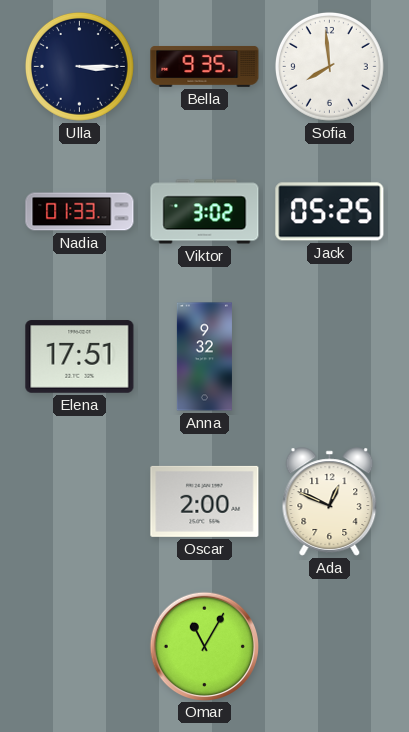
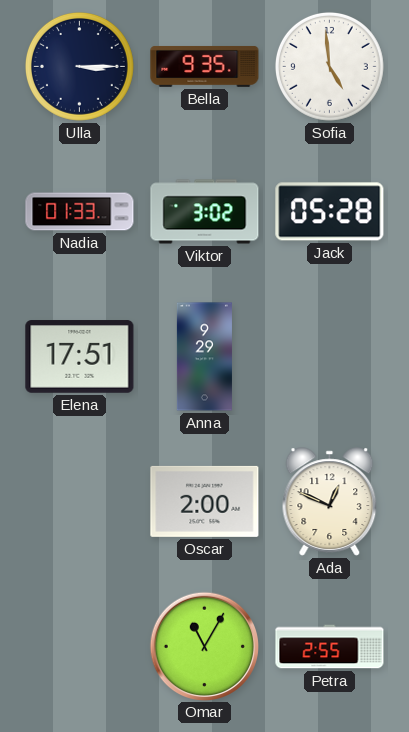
Sofia: 7:59 -> 4:59 (329, 66)
Jack: 05:25 -> 05:28 (330, 212)
Anna: 9:32 -> 9:29 (204, 357)
Petra: none -> 2:55 (330, 647)
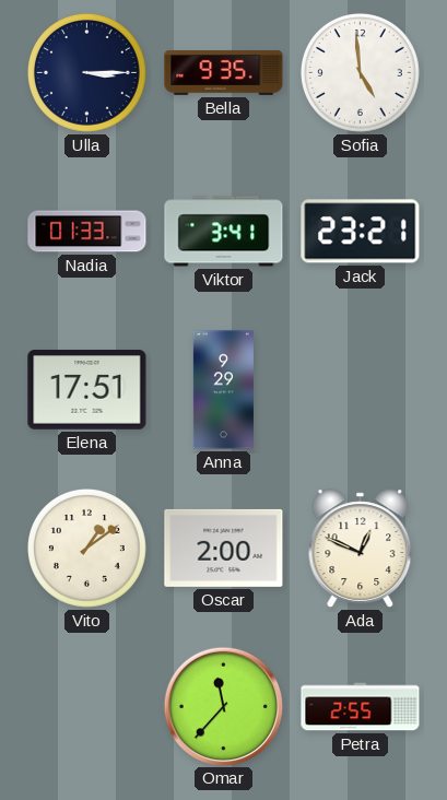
Viktor: 3:02 -> 3:41 (224, 232)
Jack: 05:28 -> 23:21 (361, 232)
Vito: none -> 1:09 (86, 548)
Omar: 11:05 -> 11:37 (223, 706)
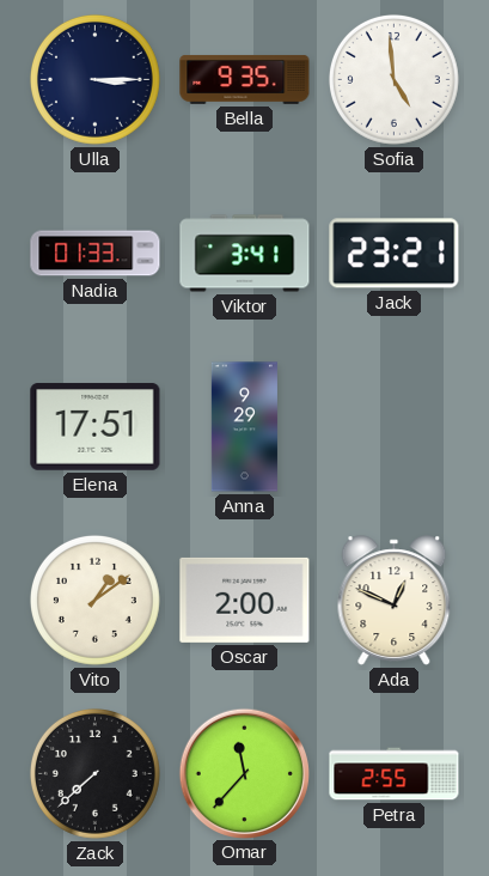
Zack: none -> 7:38 (94, 773)
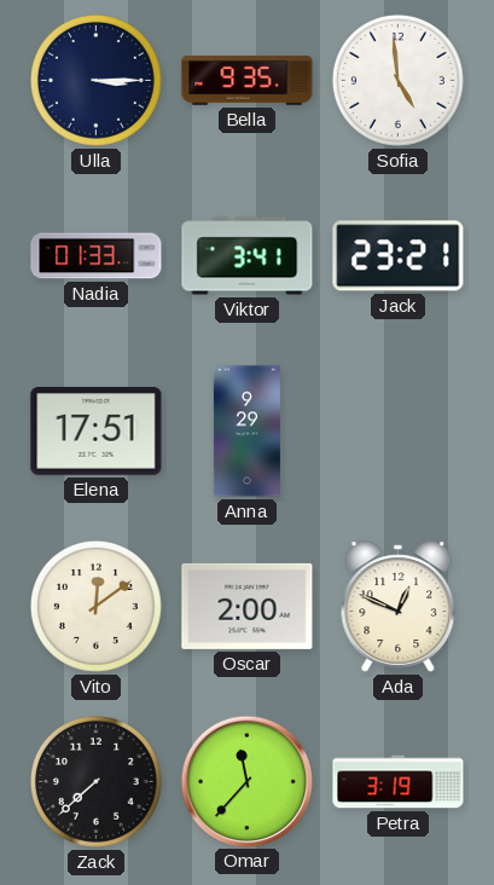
Vito: 1:09 -> 12:09 (95, 606)
Petra: 2:55 -> 3:19 (399, 782)
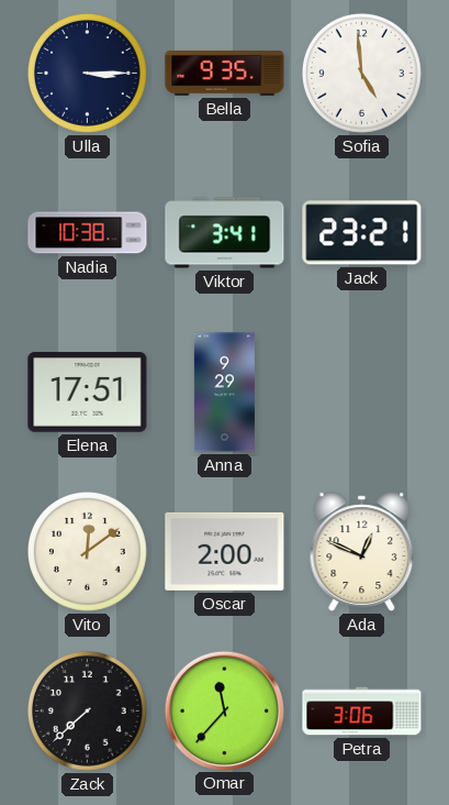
Nadia: 01:33 -> 10:38 (88, 233)
Petra: 3:19 -> 3:06 (362, 712)
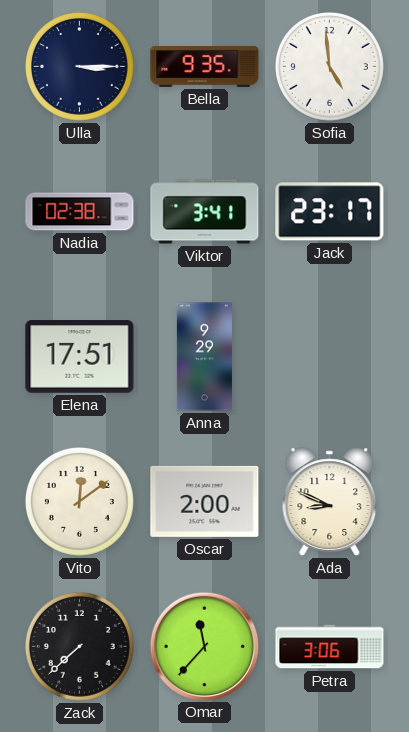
Nadia: 10:38 -> 02:38 (80, 212)
Jack: 23:21 -> 23:17 (330, 212)
Ada: 12:49 -> 8:49 (330, 502)
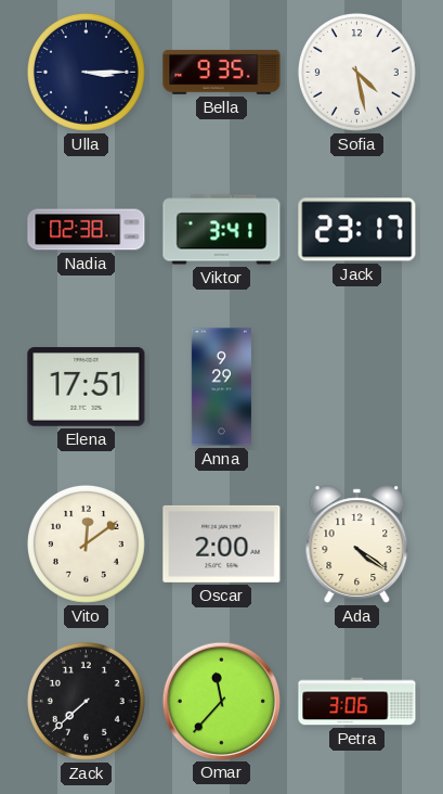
Sofia: 4:59 -> 4:28 (356, 72)
Ada: 8:49 -> 4:21 (357, 545)
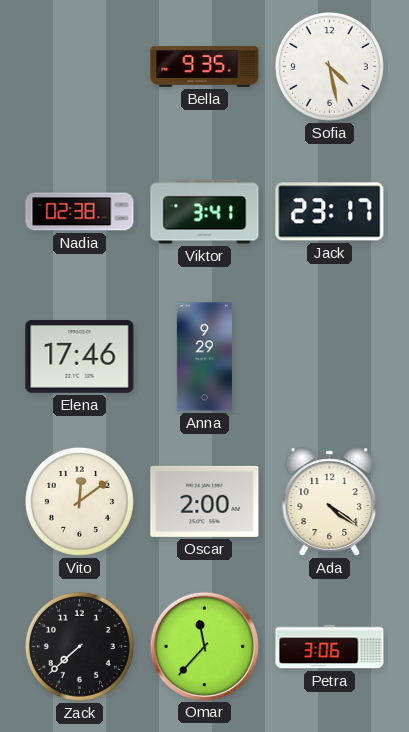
Ulla: 3:15 -> none (86, 72)
Elena: 17:51 -> 17:46 (80, 357)
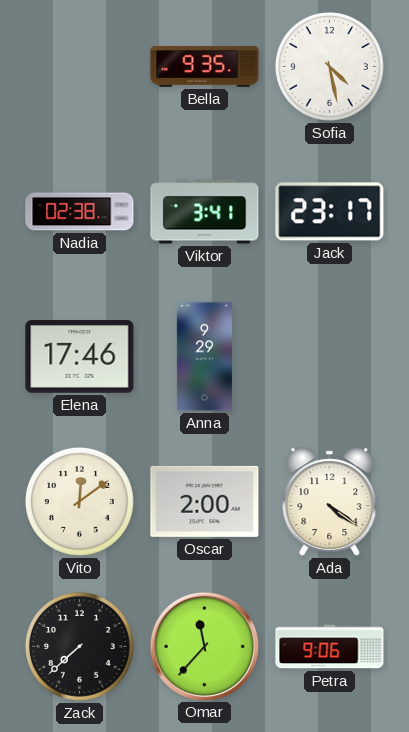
Petra: 3:06 -> 9:06 (330, 647)
